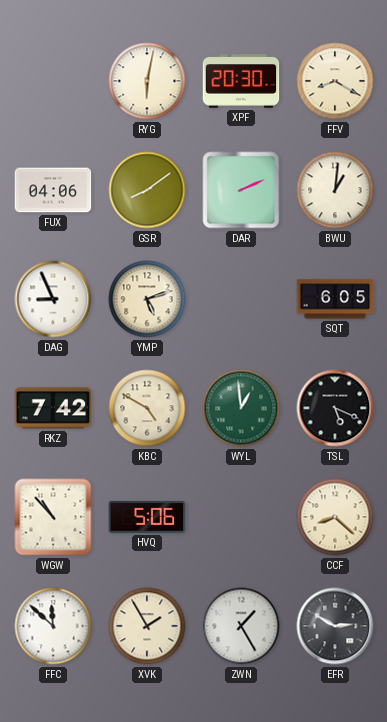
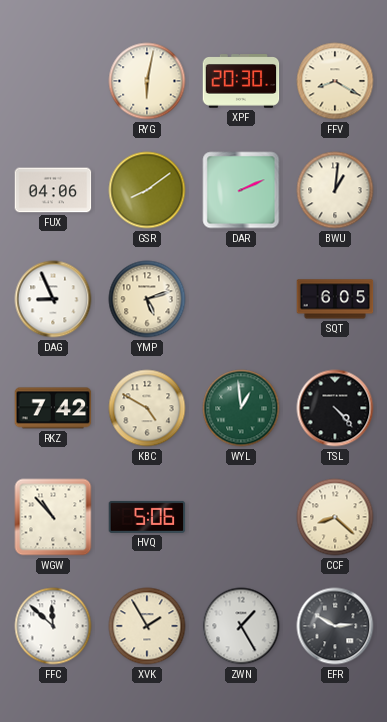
TSL: 5:19 -> 4:23 (335, 408)
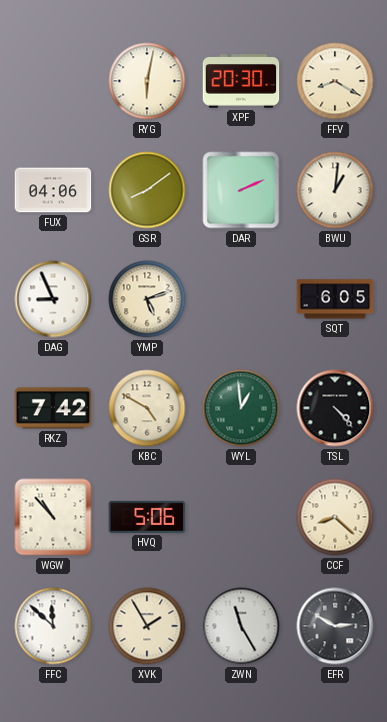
ZWN: 1:25 -> 11:25 (241, 626)
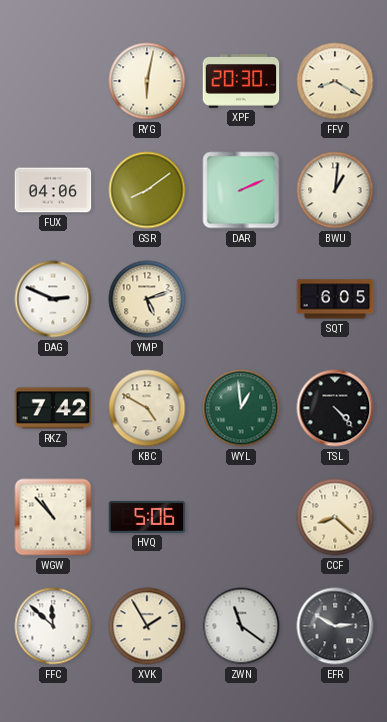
DAG: 8:56 -> 2:49 (53, 299)
ZWN: 11:25 -> 11:21 (241, 626)
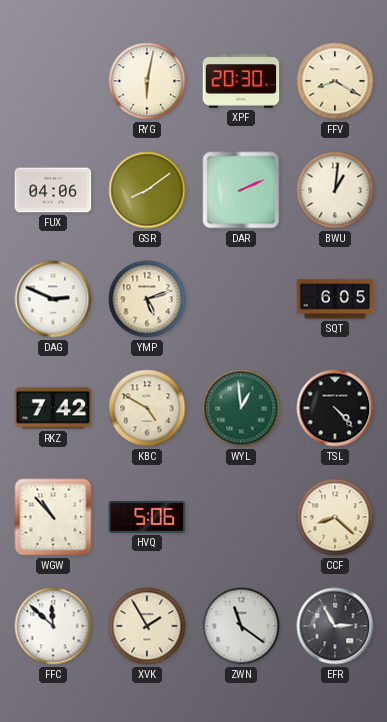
EFR: 2:50 -> 2:55 (335, 626)
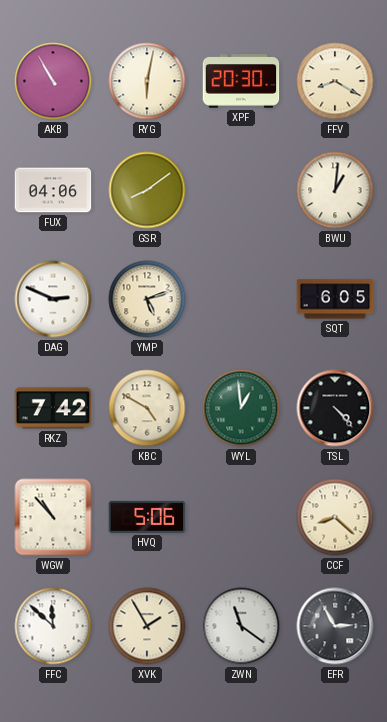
AKB: none -> 10:55 (53, 81)
DAR: 2:11 -> none (241, 190)
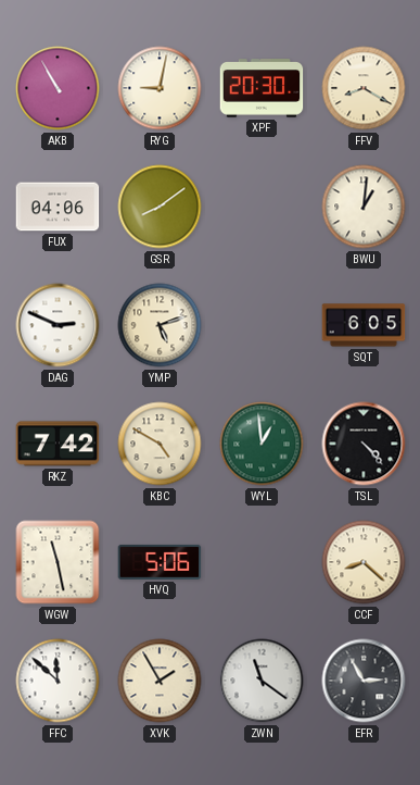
RYG: 6:02 -> 9:02 (160, 88)
WGW: 10:53 -> 11:28 (58, 562)
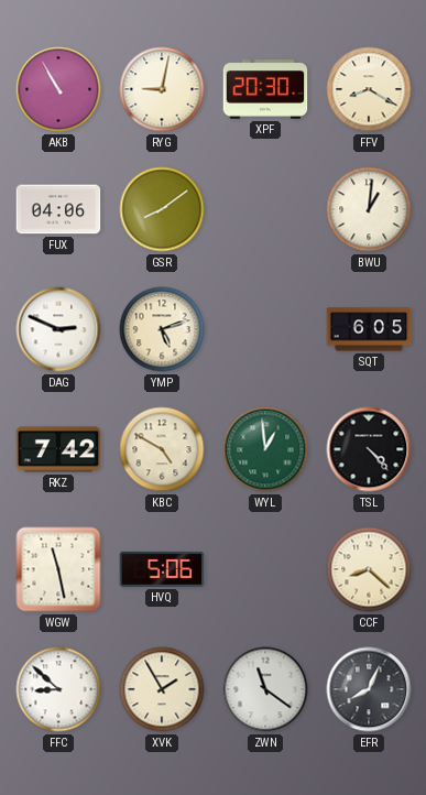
FFC: 11:52 -> 8:52 (58, 689)
EFR: 2:55 -> 8:04 (369, 689)
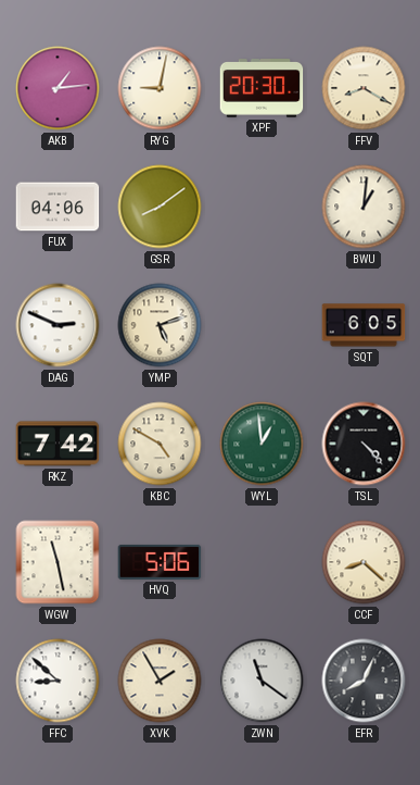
AKB: 10:55 -> 1:14 (58, 88)
